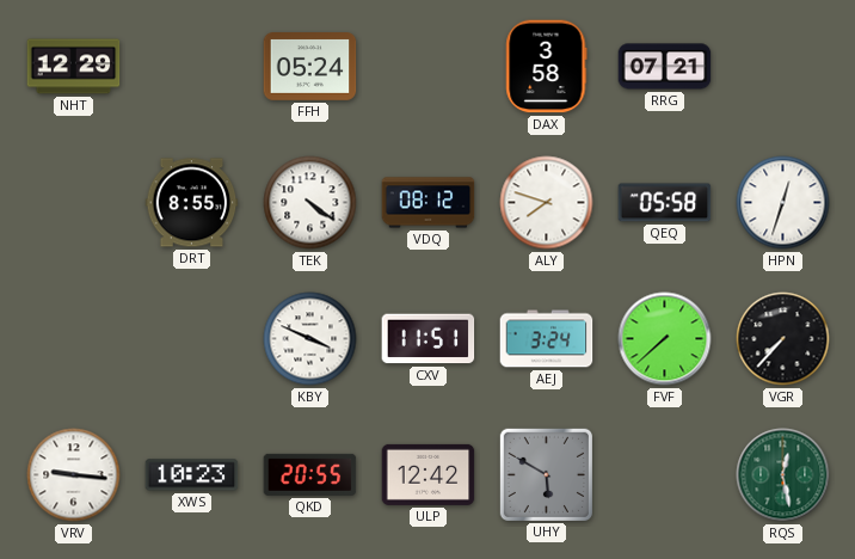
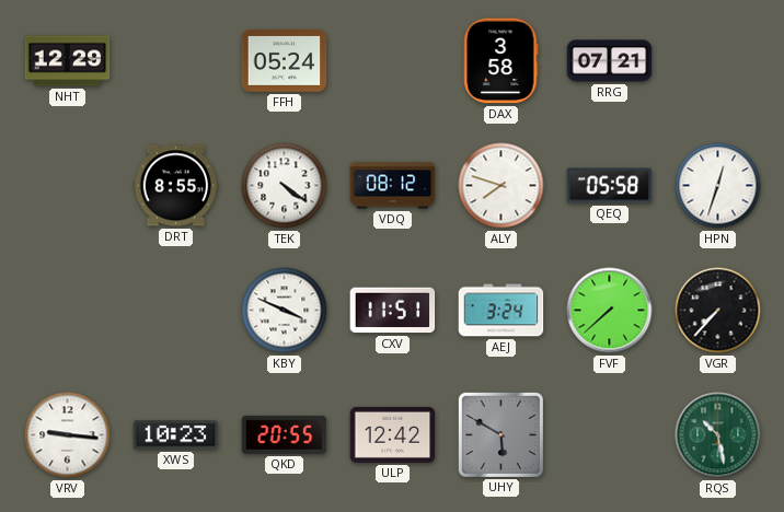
RQS: 12:28 -> 10:28 (718, 435)
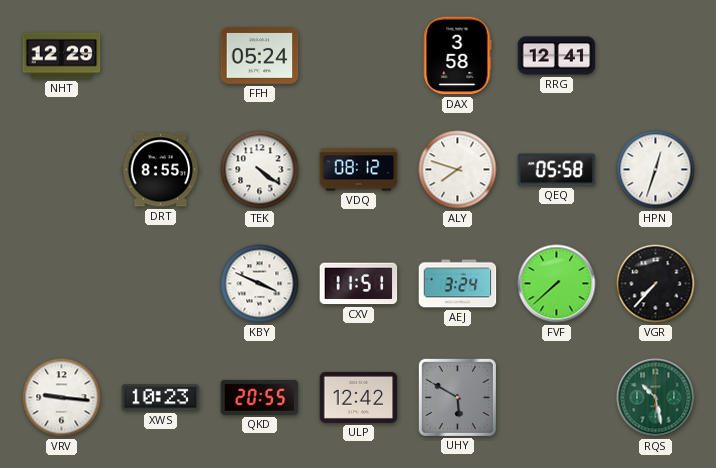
RRG: 07:21 -> 12:41 (557, 56)
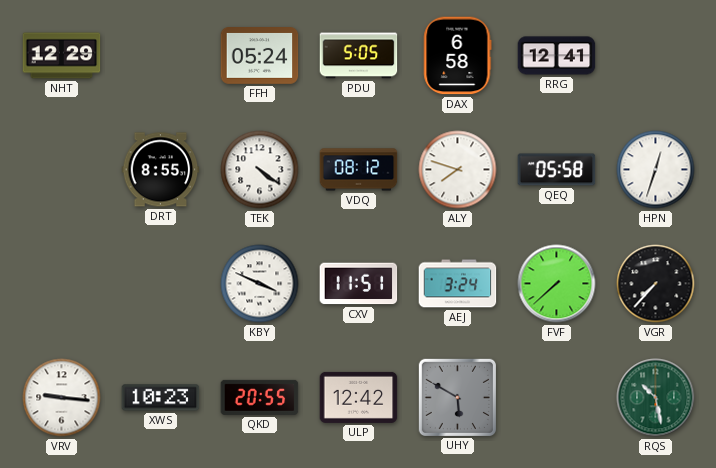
PDU: none -> 5:05 (359, 56)
DAX: 3:58 -> 6:58 (458, 56)
